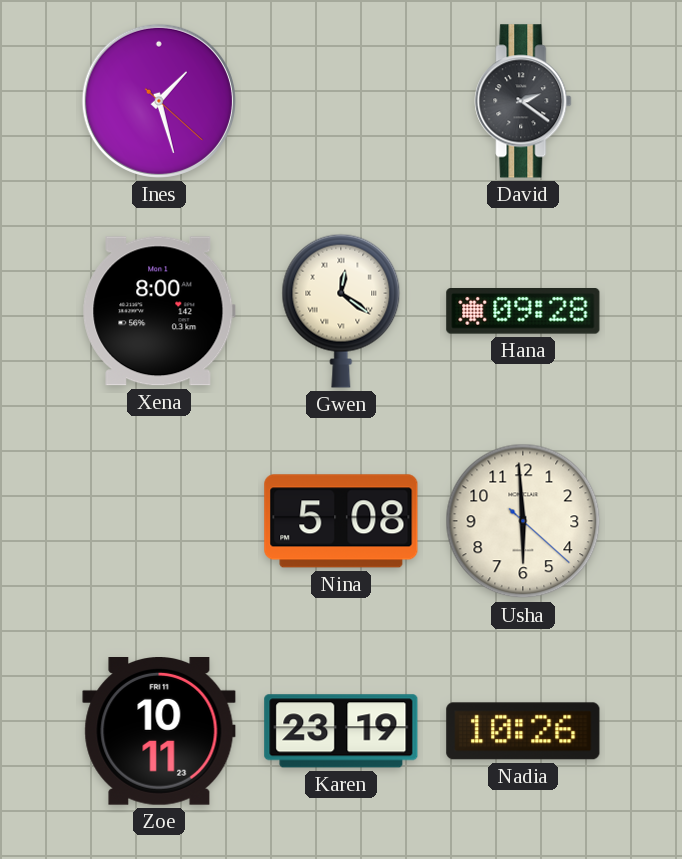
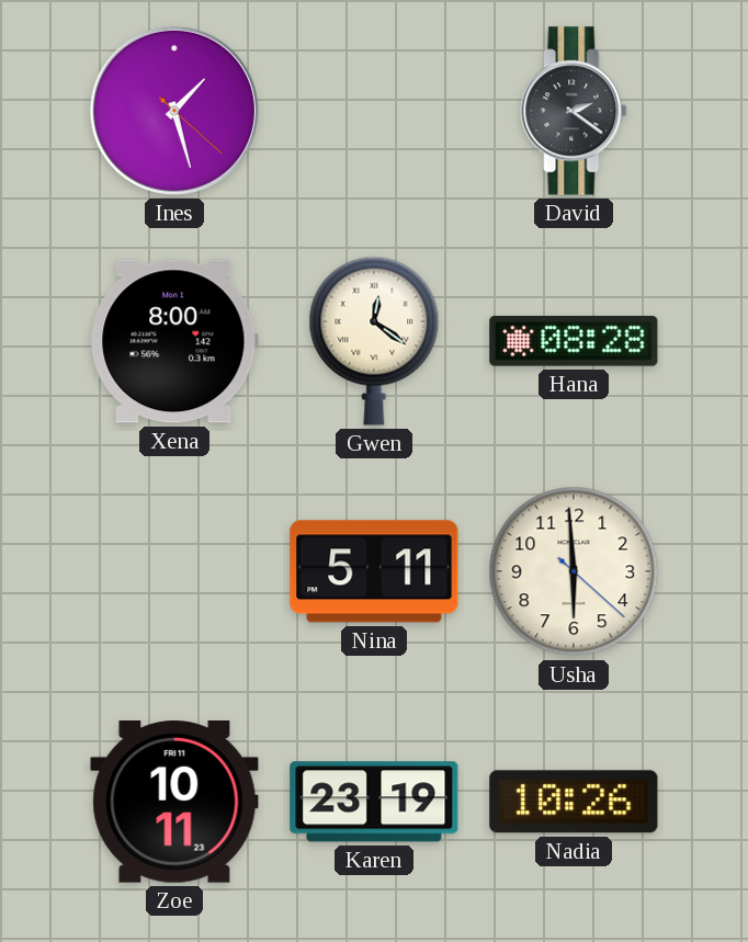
Hana: 09:28 -> 08:28 (574, 341)
Nina: 5:08 -> 5:11 (374, 571)
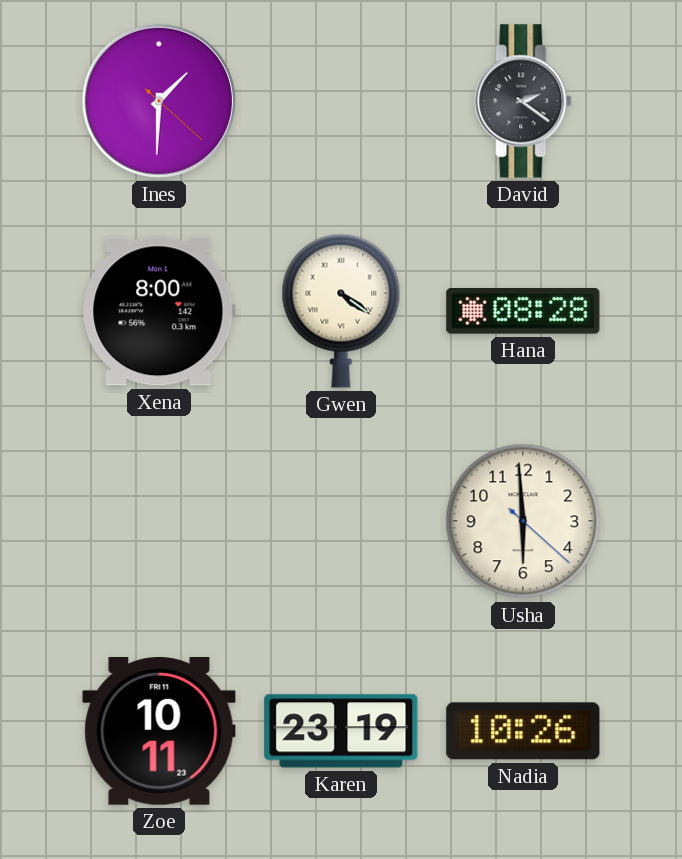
Ines: 1:27 -> 1:30 (159, 101)
Gwen: 12:21 -> 4:21 (341, 311)
Nina: 5:11 -> none (374, 571)
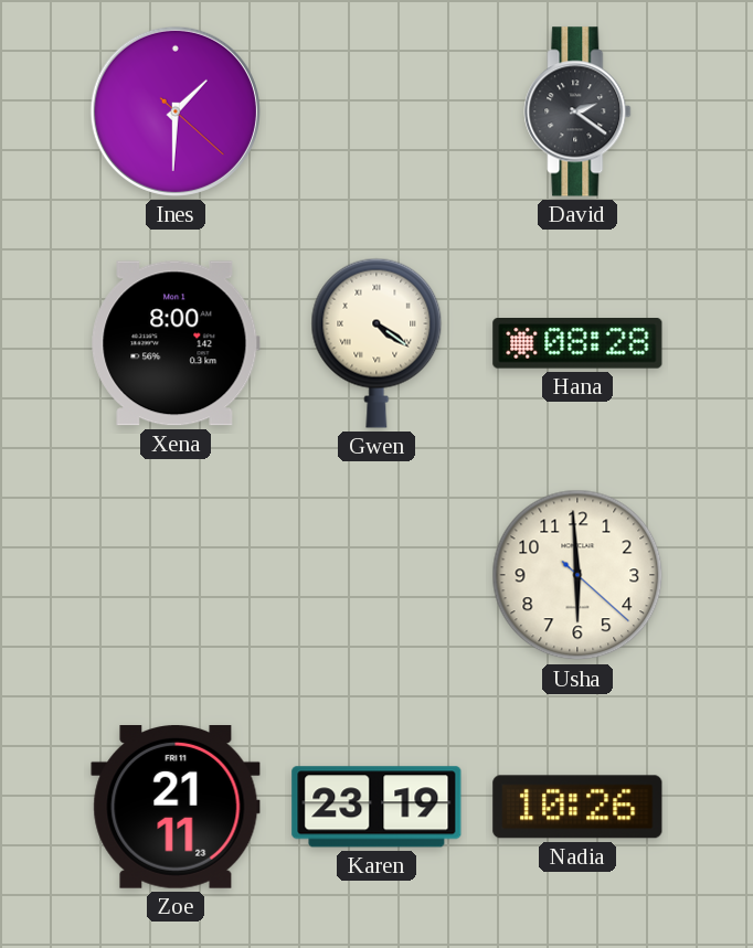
Zoe: 10:11 -> 21:11 (176, 808)
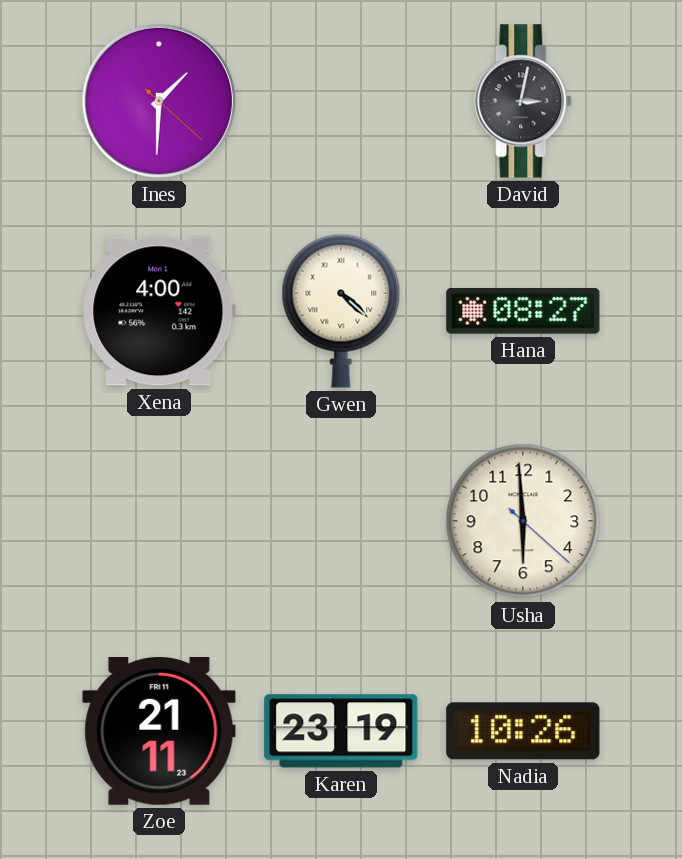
David: 2:21 -> 3:02 (523, 101)
Xena: 8:00 -> 4:00 (159, 311)
Gwen: 4:21 -> 4:22 (341, 311)
Hana: 08:28 -> 08:27 (523, 311)
